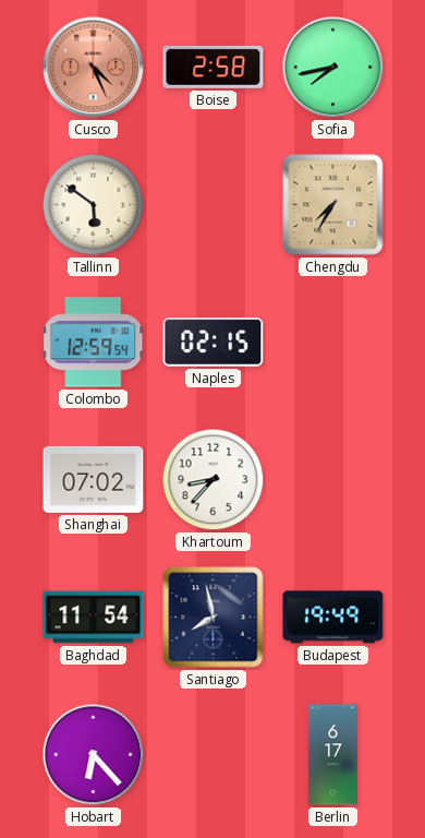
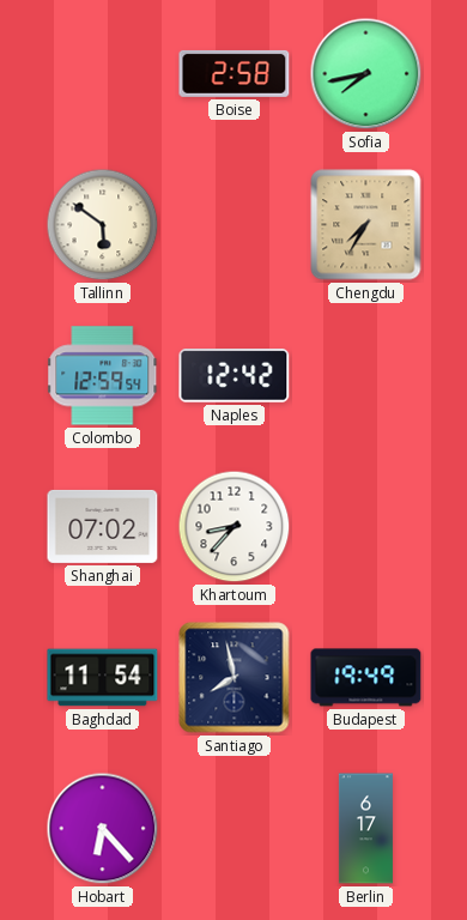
Cusco: 4:26 -> none (94, 68)
Naples: 02:15 -> 12:42 (235, 376)
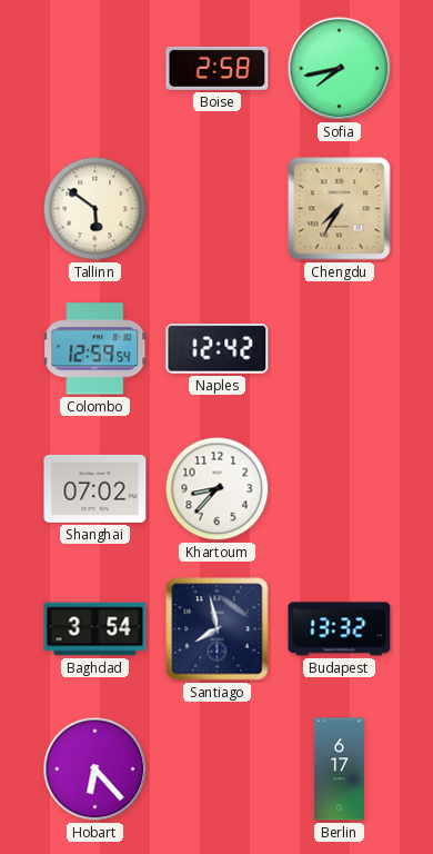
Baghdad: 11:54 -> 3:54 (95, 629)
Budapest: 19:49 -> 13:32 (340, 629)
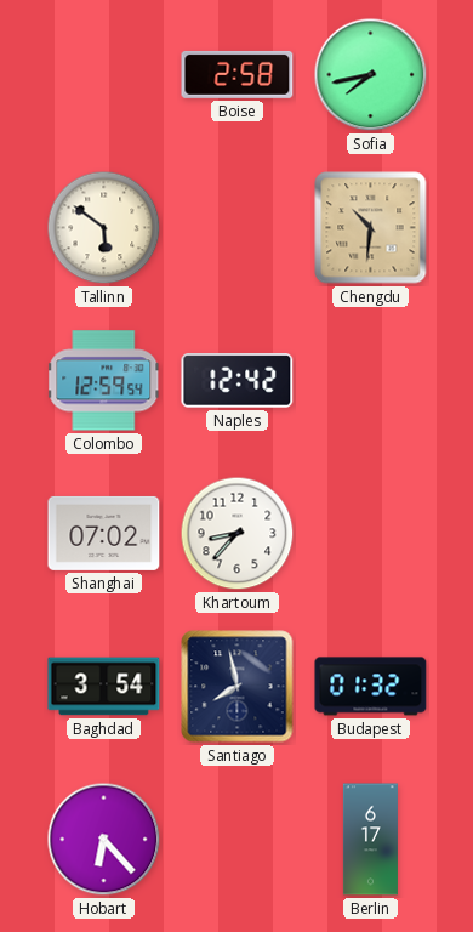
Chengdu: 7:35 -> 10:31 (371, 228)
Budapest: 13:32 -> 01:32 (371, 687)
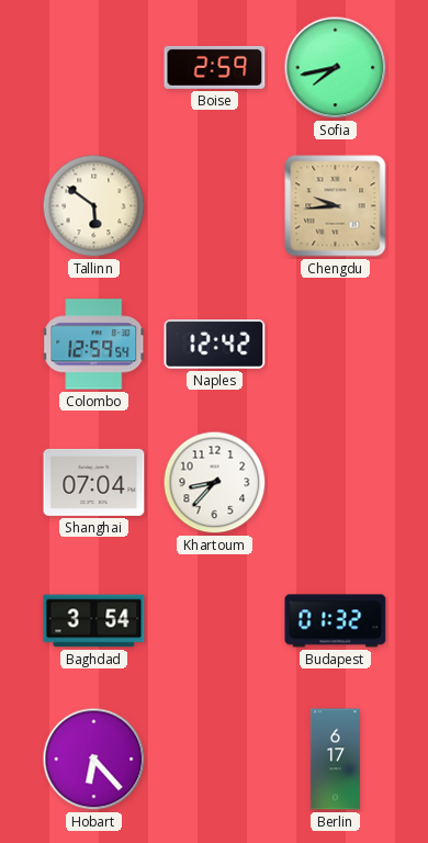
Boise: 2:58 -> 2:59 (215, 67)
Chengdu: 10:31 -> 9:44 (336, 206)
Shanghai: 07:02 -> 07:04 (94, 482)
Santiago: 7:58 -> none (238, 687)
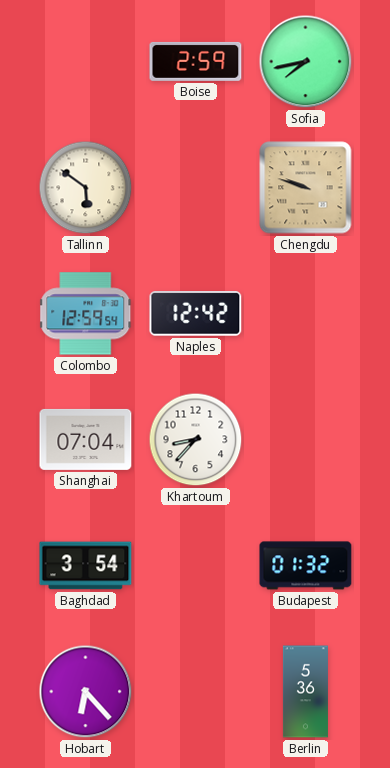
Chengdu: 9:44 -> 9:48 (306, 188)
Berlin: 6:17 -> 5:36 (305, 692)
